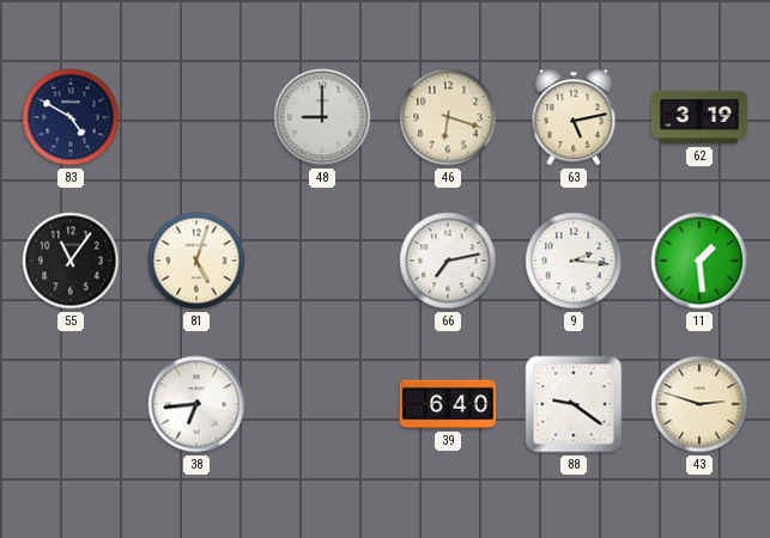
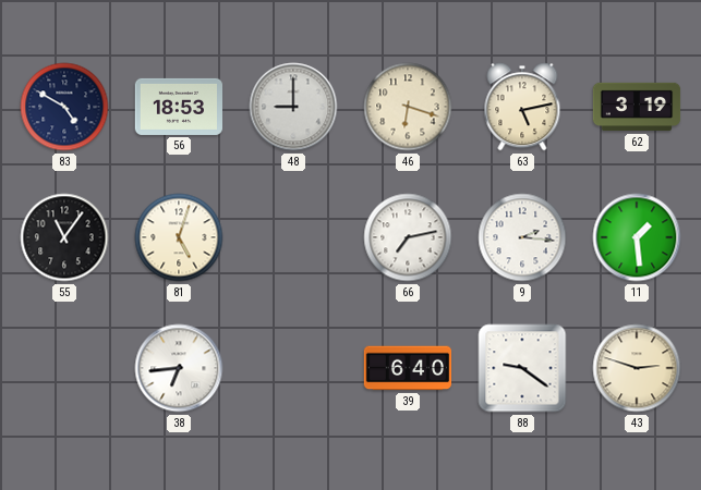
56: none -> 18:53 (179, 107)
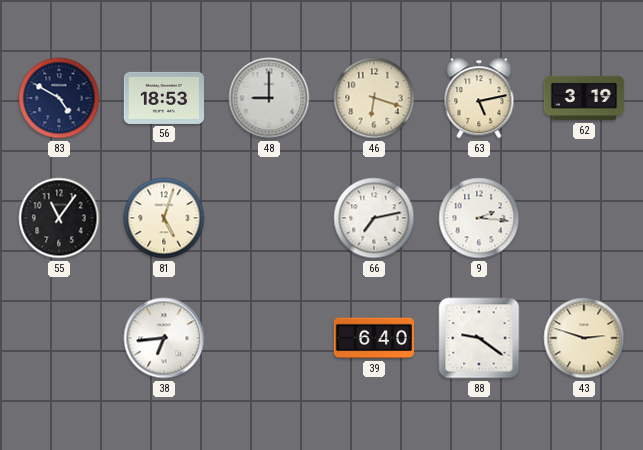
11: 1:29 -> none (637, 237)
